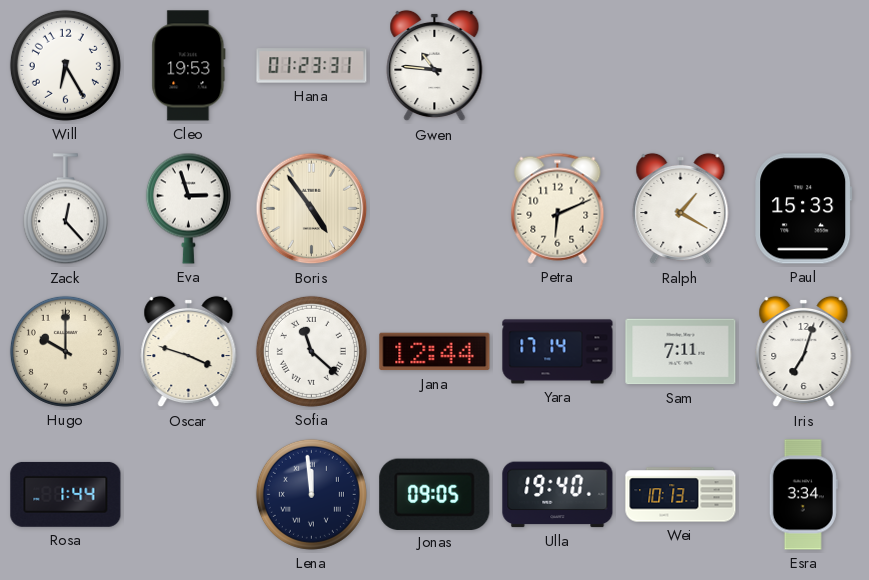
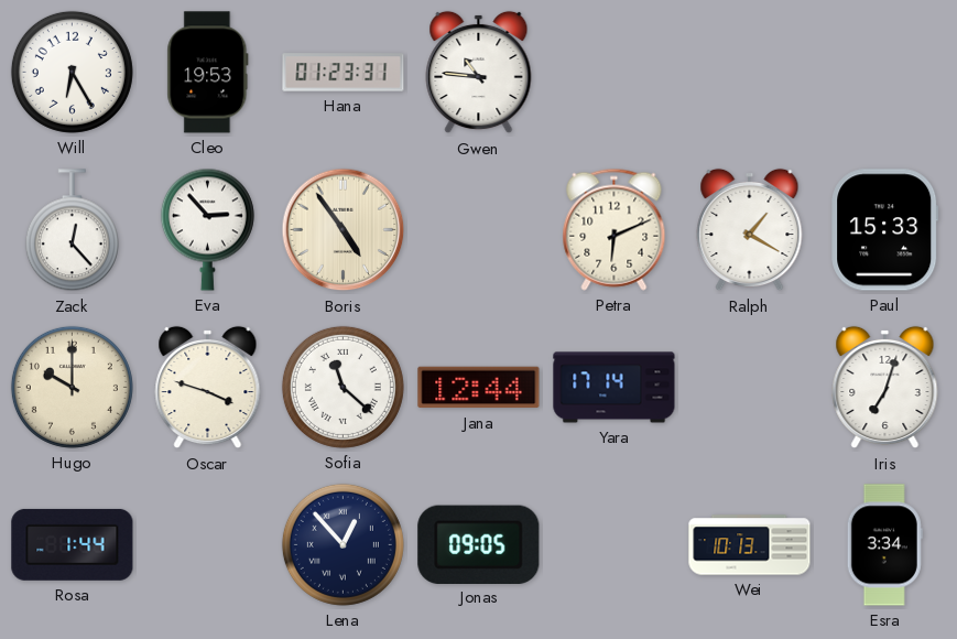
Eva: 2:57 -> 2:53 (207, 229)
Sam: 7:11 -> none (681, 352)
Lena: 11:59 -> 12:53 (342, 544)
Ulla: 19:40 -> none (558, 495)
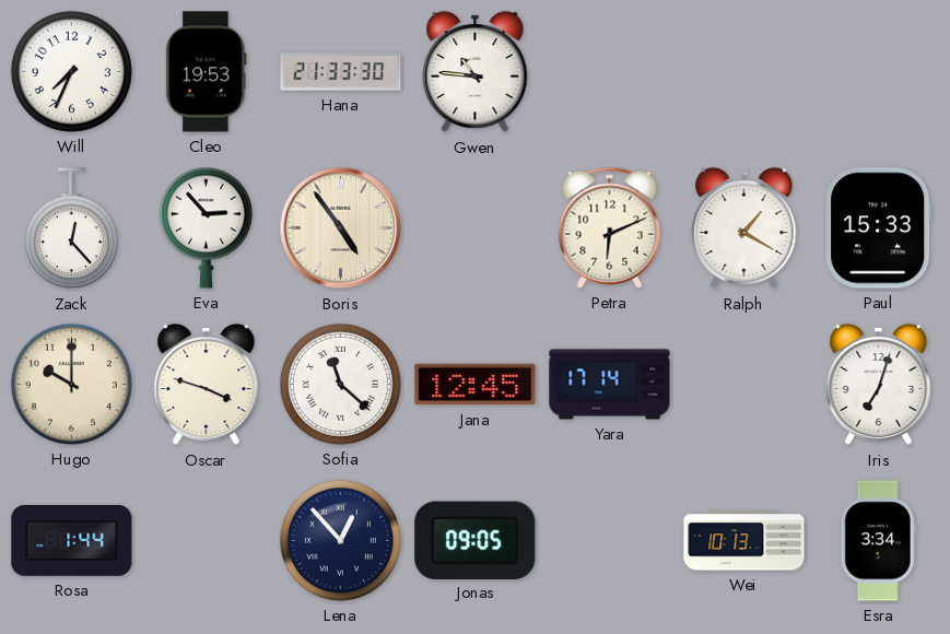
Will: 6:25 -> 7:34 (71, 71)
Hana: 01:23 -> 21:33 (341, 72)
Jana: 12:44 -> 12:45 (476, 385)
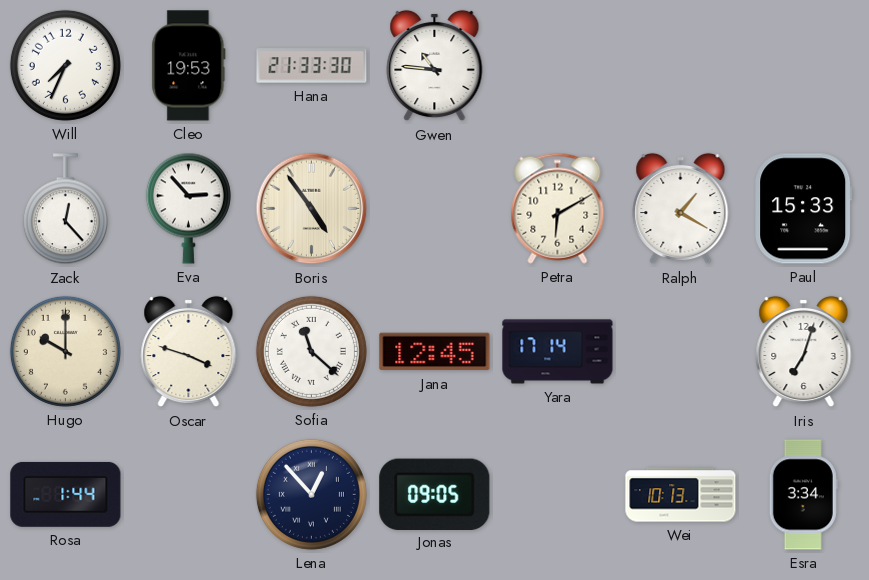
Petra: 6:11 -> 6:10 (558, 208)
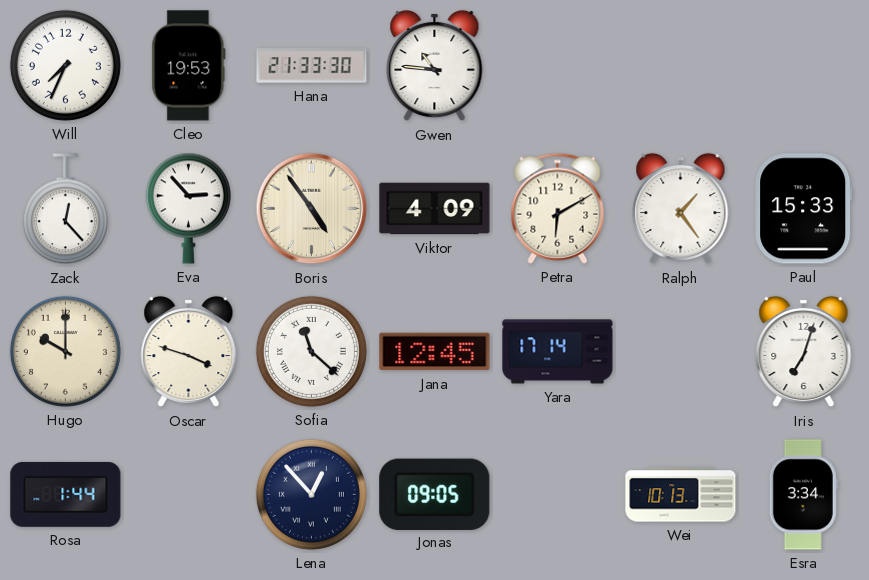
Viktor: none -> 4:09 (435, 209)
Ralph: 1:20 -> 1:24 (681, 209)
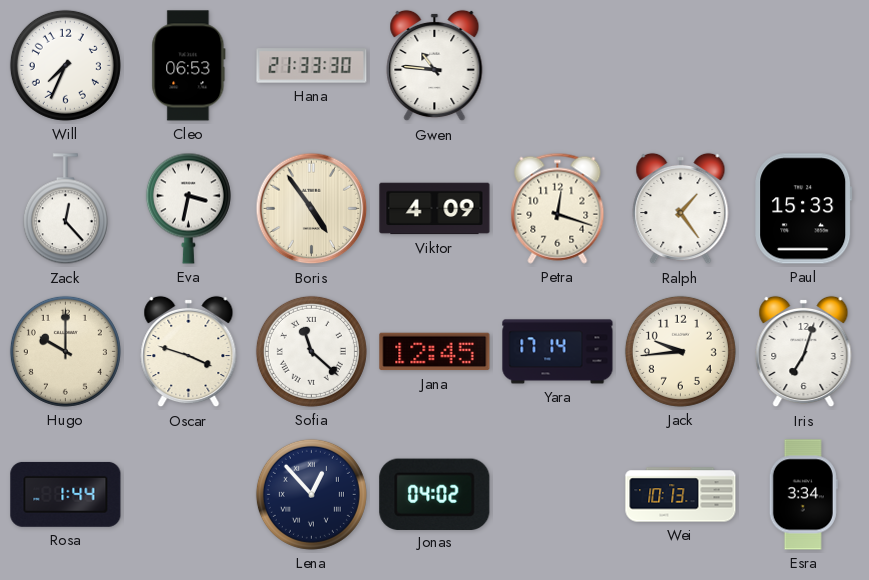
Cleo: 19:53 -> 06:53 (189, 66)
Eva: 2:53 -> 3:32 (188, 208)
Petra: 6:10 -> 12:18 (558, 208)
Jack: none -> 9:44 (680, 351)
Jonas: 09:05 -> 04:02 (435, 494)
